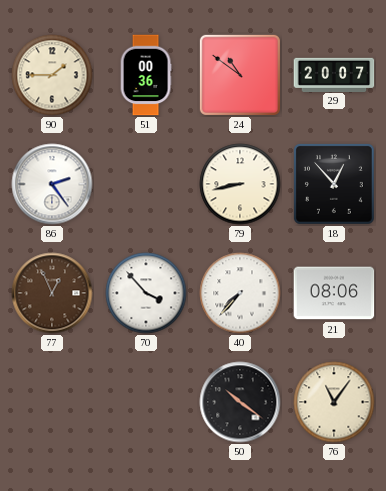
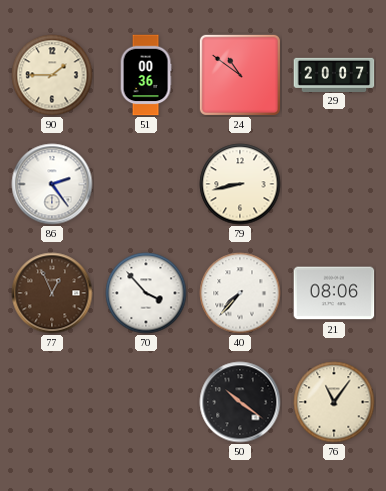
18: 12:53 -> none (334, 184)
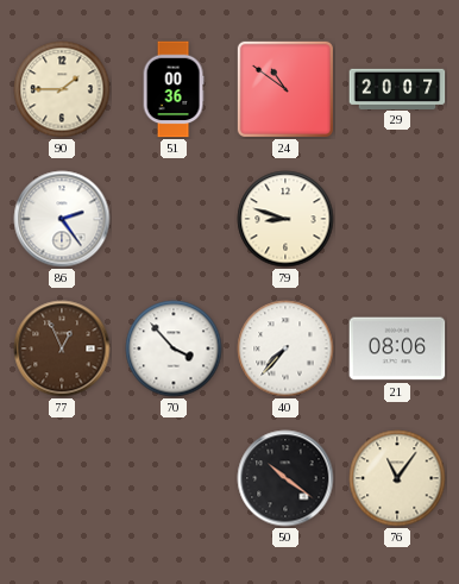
79: 8:43 -> 8:48 (285, 219)
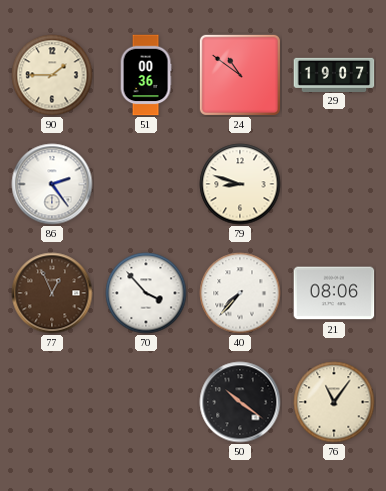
29: 20:07 -> 19:07 (334, 74)
